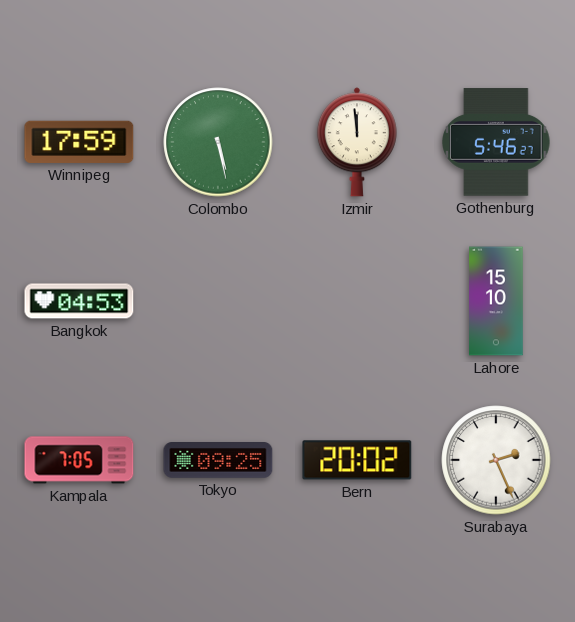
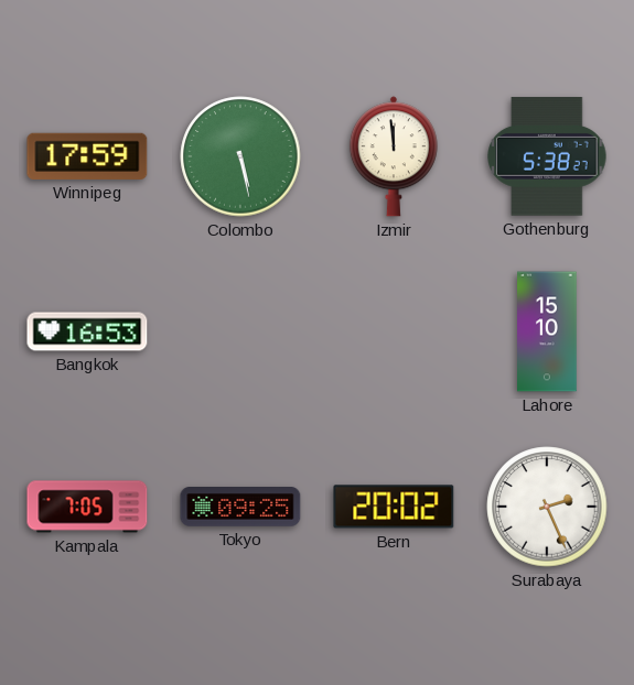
Gothenburg: 5:46 -> 5:38 (547, 156)
Bangkok: 04:53 -> 16:53 (87, 331)
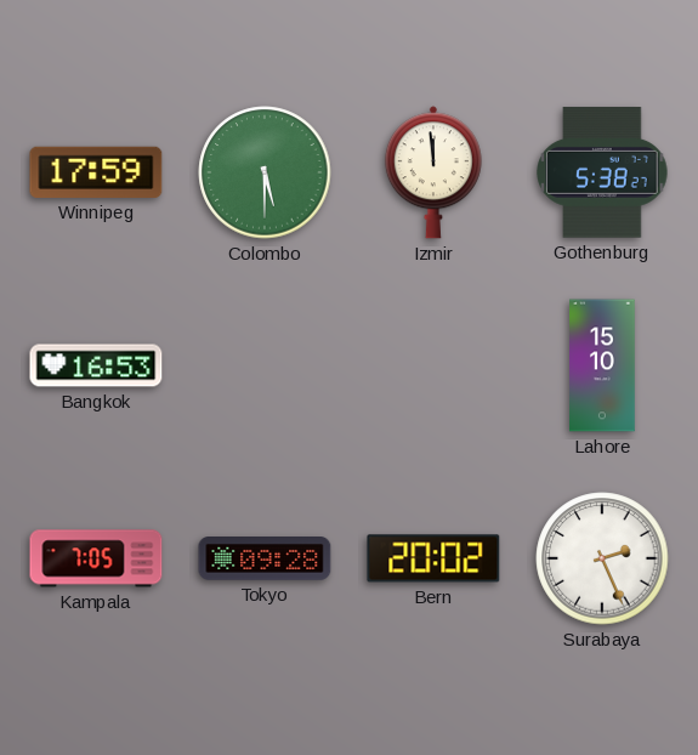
Colombo: 5:28 -> 5:30 (265, 172)
Tokyo: 09:25 -> 09:28 (265, 560)
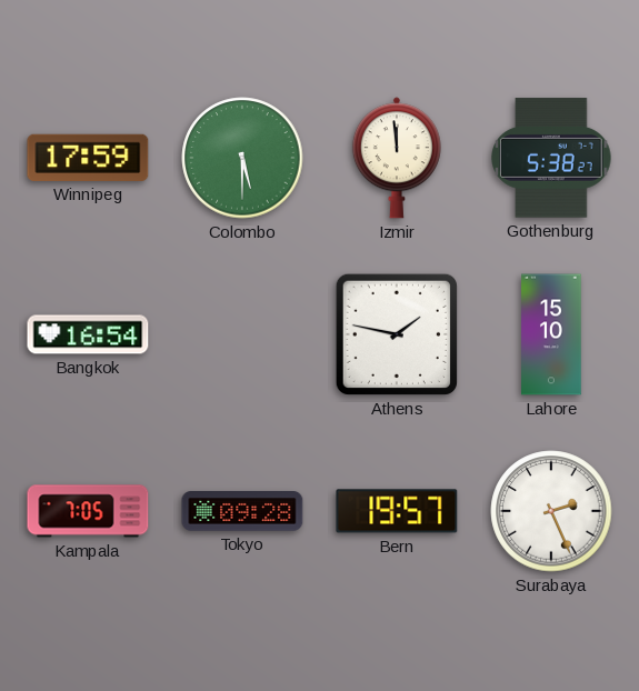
Bangkok: 16:53 -> 16:54 (88, 334)
Athens: none -> 1:47 (397, 334)
Bern: 20:02 -> 19:57 (397, 511)
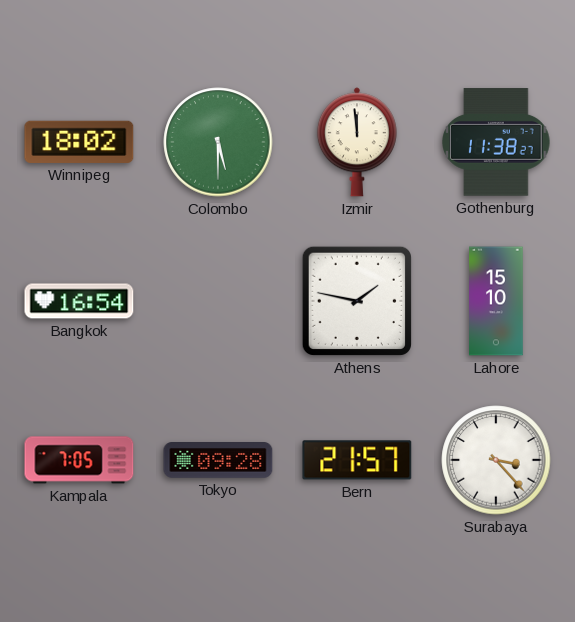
Winnipeg: 17:59 -> 18:02 (79, 142)
Gothenburg: 5:38 -> 11:38 (496, 142)
Bern: 19:57 -> 21:57 (357, 460)
Surabaya: 2:26 -> 3:23 (496, 460)
